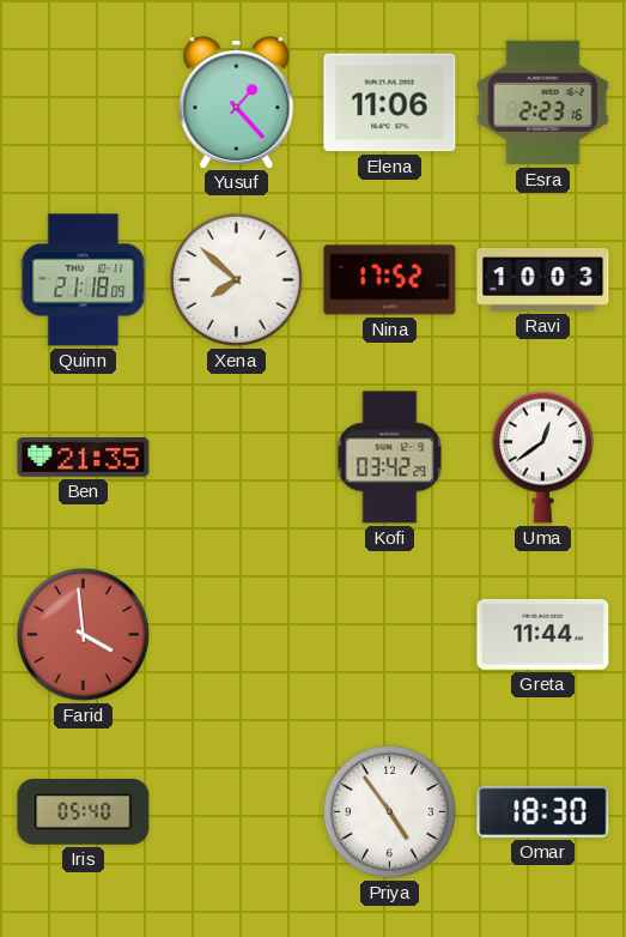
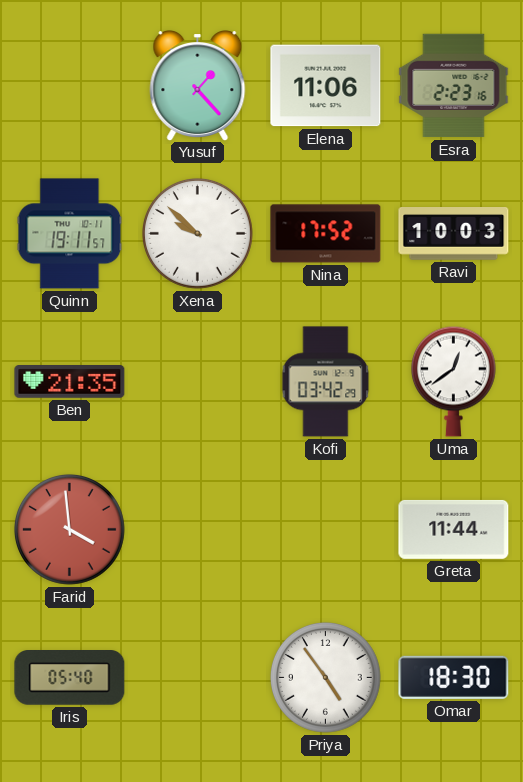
Quinn: 21:18 -> 19:11 (70, 234)
Xena: 7:52 -> 9:52 (197, 233)
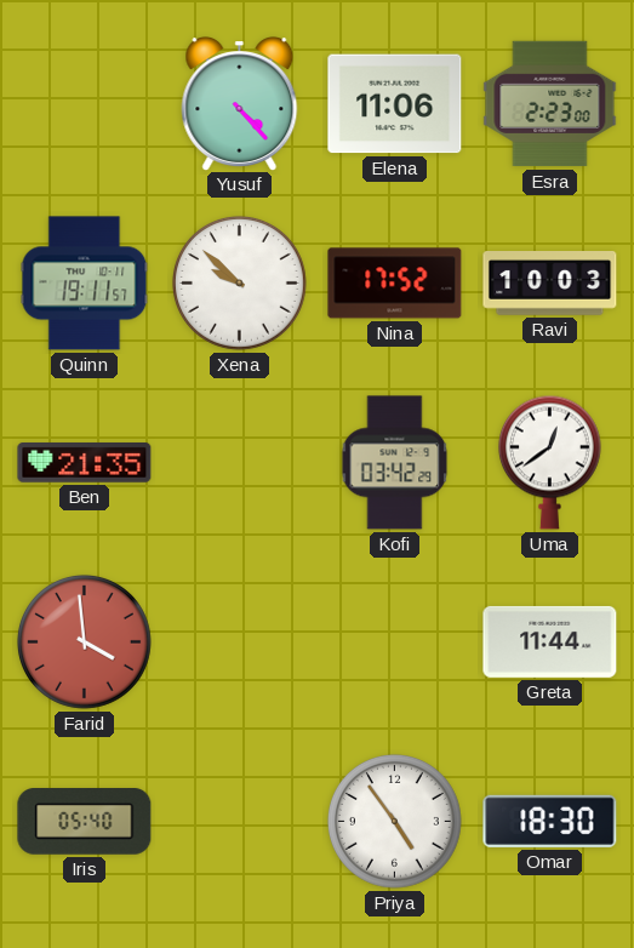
Yusuf: 1:23 -> 4:23 (240, 104)
Esra: 2:23:16 -> 2:23:00 (550, 104)
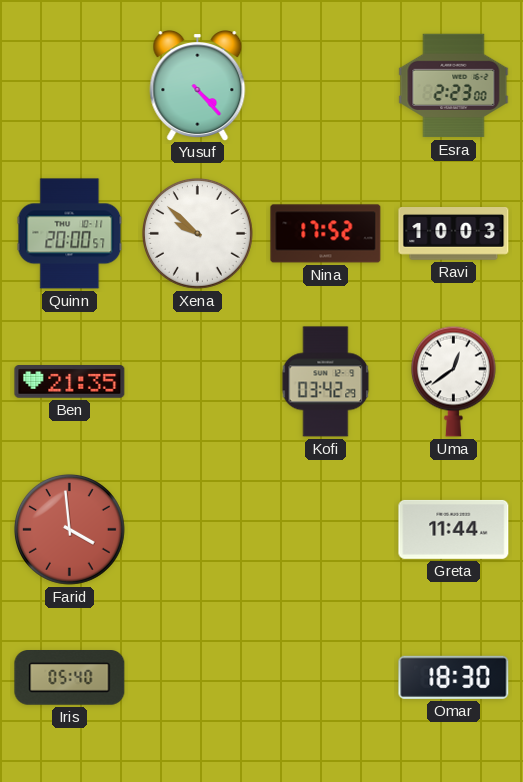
Elena: 11:06 -> none (395, 104)
Quinn: 19:11 -> 20:00 (70, 234)
Priya: 4:54 -> none (394, 821)
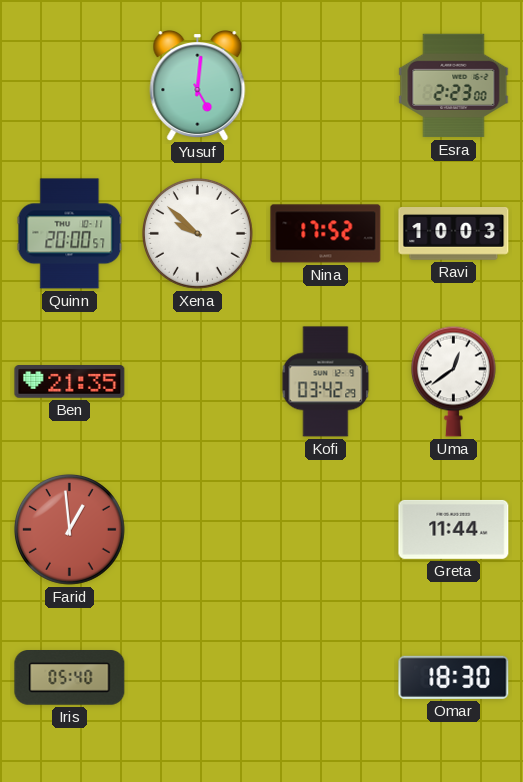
Yusuf: 4:23 -> 5:01 (198, 86)
Farid: 3:59 -> 12:59 (69, 529)
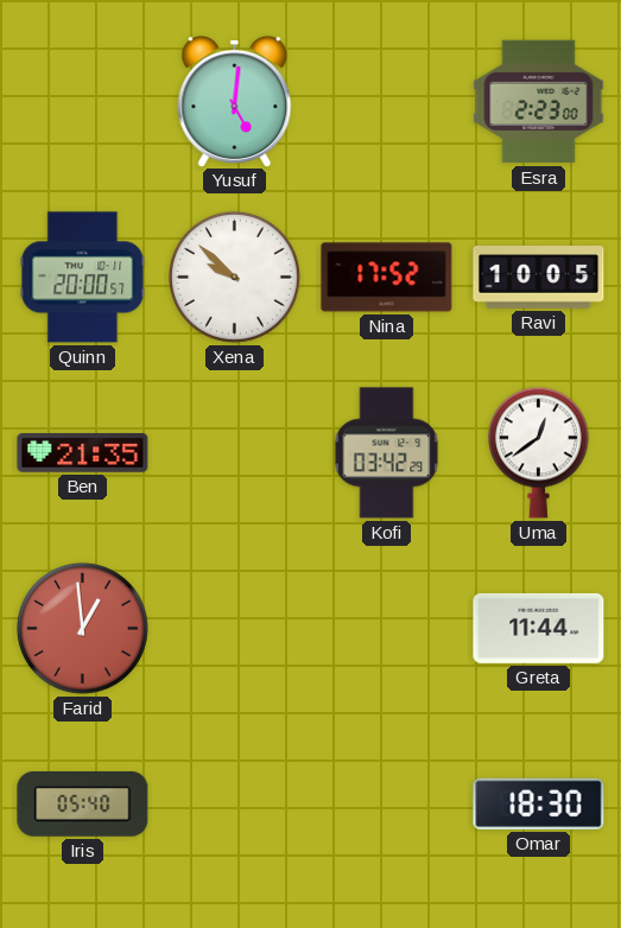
Ravi: 10:03 -> 10:05 (539, 278)
